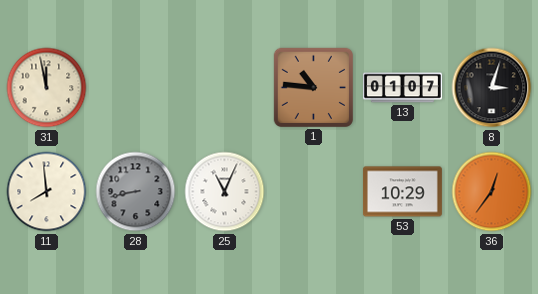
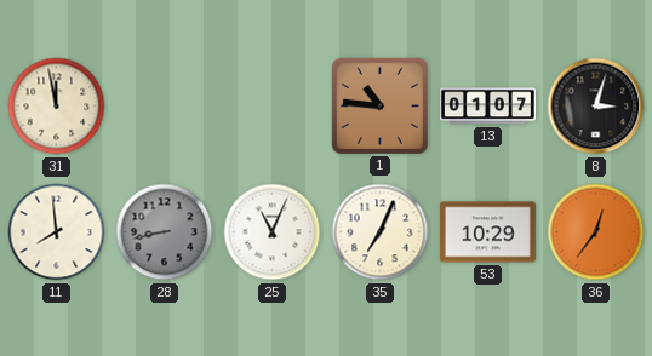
35: none -> 7:04 (381, 232)
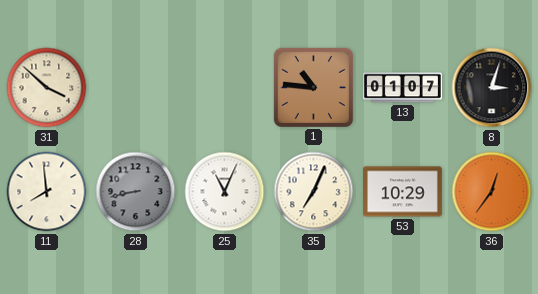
31: 11:58 -> 3:52 (47, 88)
